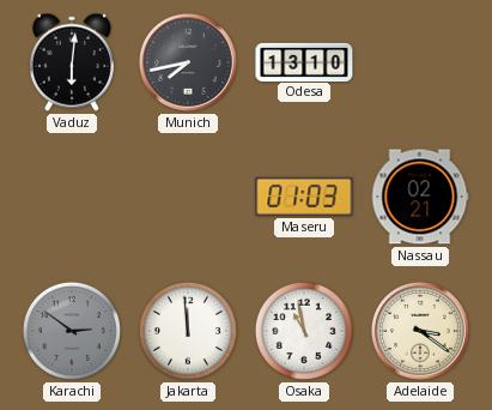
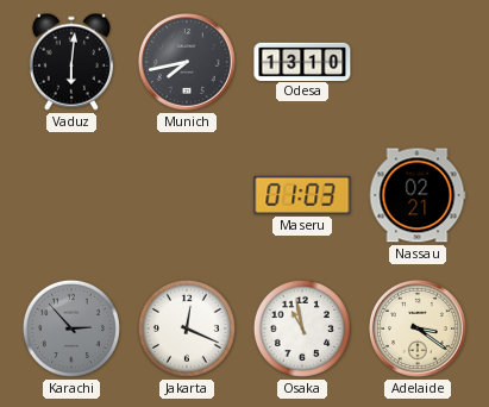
Karachi: 2:51 -> 2:53 (71, 328)
Jakarta: 11:59 -> 12:19 (187, 328)
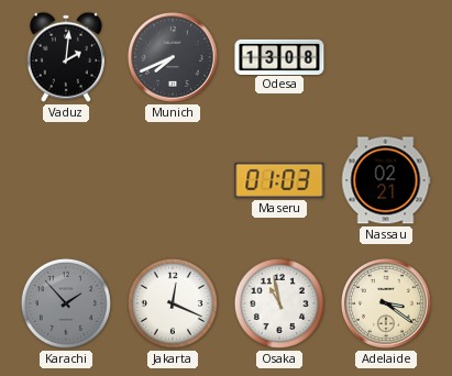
Vaduz: 6:01 -> 2:01 (66, 57)
Munich: 7:43 -> 7:41 (173, 57)
Odesa: 13:10 -> 13:08 (279, 56)
Karachi: 2:53 -> 1:53 (66, 303)
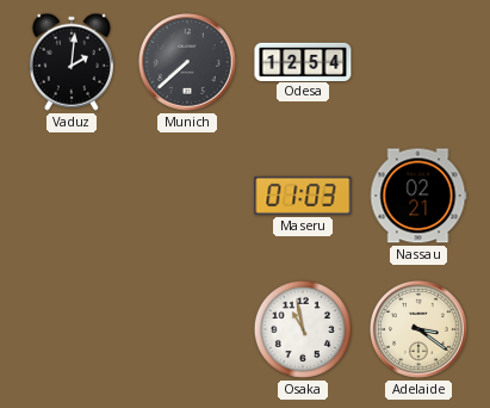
Munich: 7:41 -> 7:38 (187, 62)
Odesa: 13:08 -> 12:54 (303, 61)
Karachi: 1:53 -> none (66, 303)
Jakarta: 12:19 -> none (173, 303)
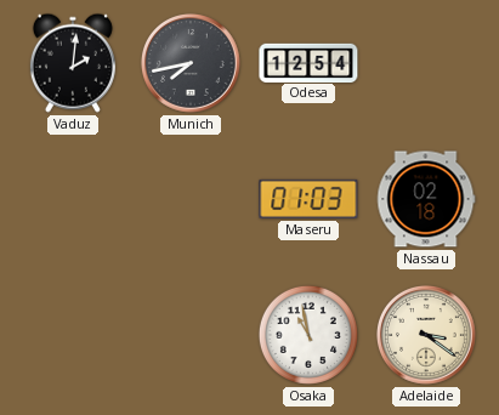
Munich: 7:38 -> 7:43 (191, 63)
Nassau: 02:21 -> 02:18 (426, 199)
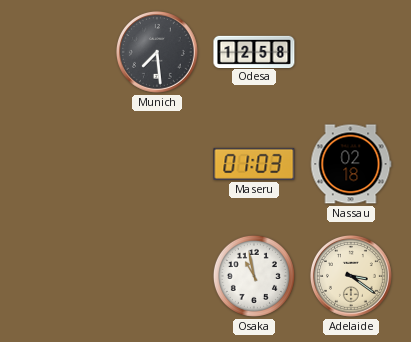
Vaduz: 2:01 -> none (73, 63)
Munich: 7:43 -> 7:29 (157, 52)
Odesa: 12:54 -> 12:58 (254, 51)
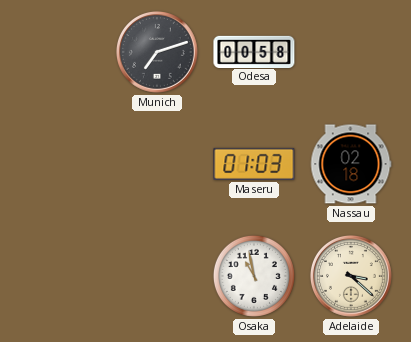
Munich: 7:29 -> 7:12 (157, 52)
Odesa: 12:58 -> 00:58 (254, 51)
Adelaide: 3:21 -> 3:22 (351, 276)
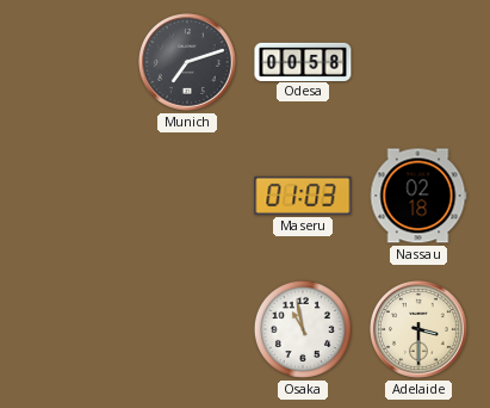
Adelaide: 3:22 -> 3:30 (418, 329)
